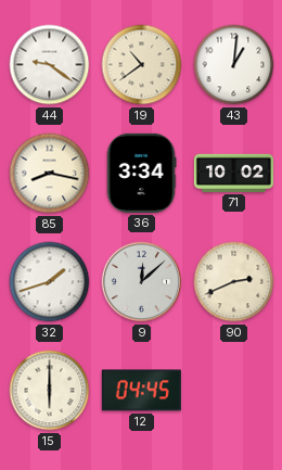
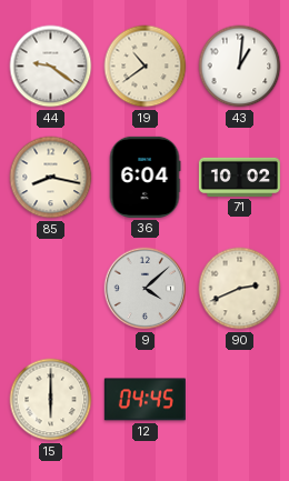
36: 3:34 -> 6:04 (144, 177)
32: 1:42 -> none (50, 282)
9: 12:08 -> 4:08 (146, 289)
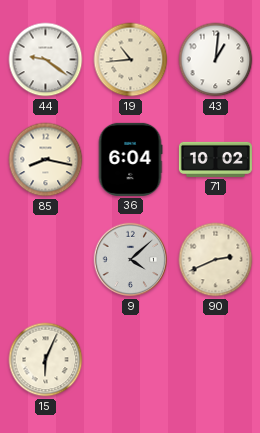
19: 10:39 -> 10:44 (131, 60)
15: 6:00 -> 6:04 (46, 360)
12: 04:45 -> none (144, 400)
